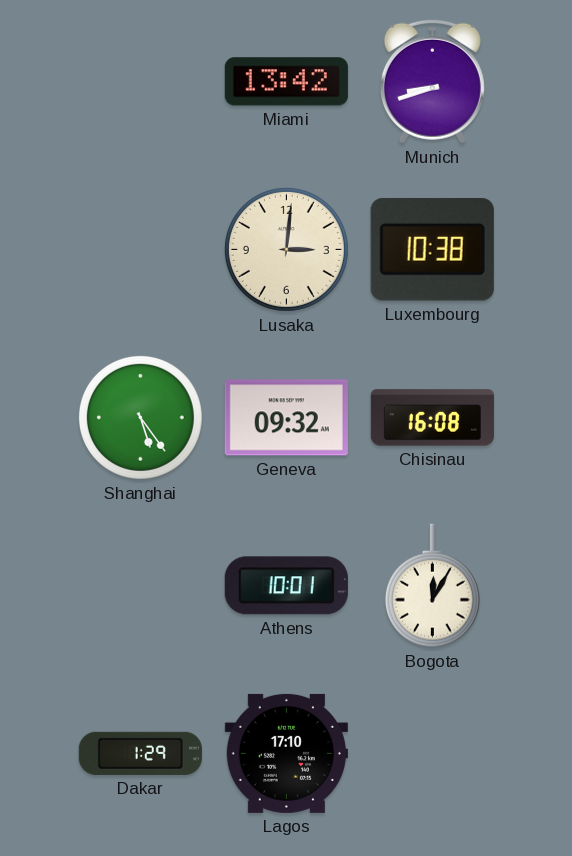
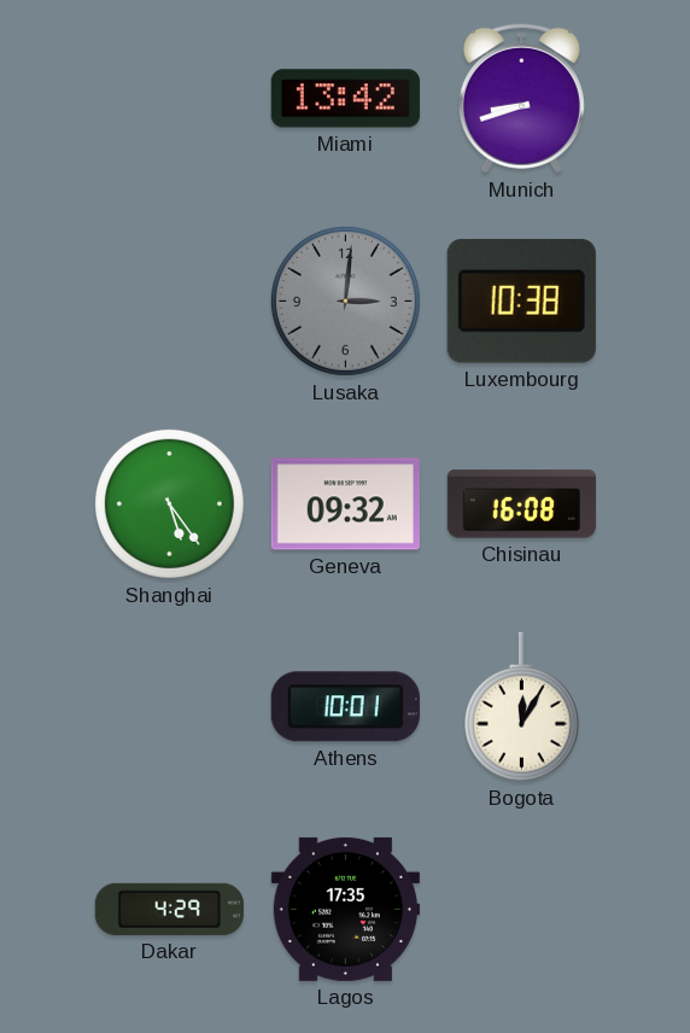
Lusaka dial: cream -> grey (345, 300)
Dakar: 1:29 -> 4:29 (169, 909)
Lagos: 17:10 -> 17:35 (345, 909)
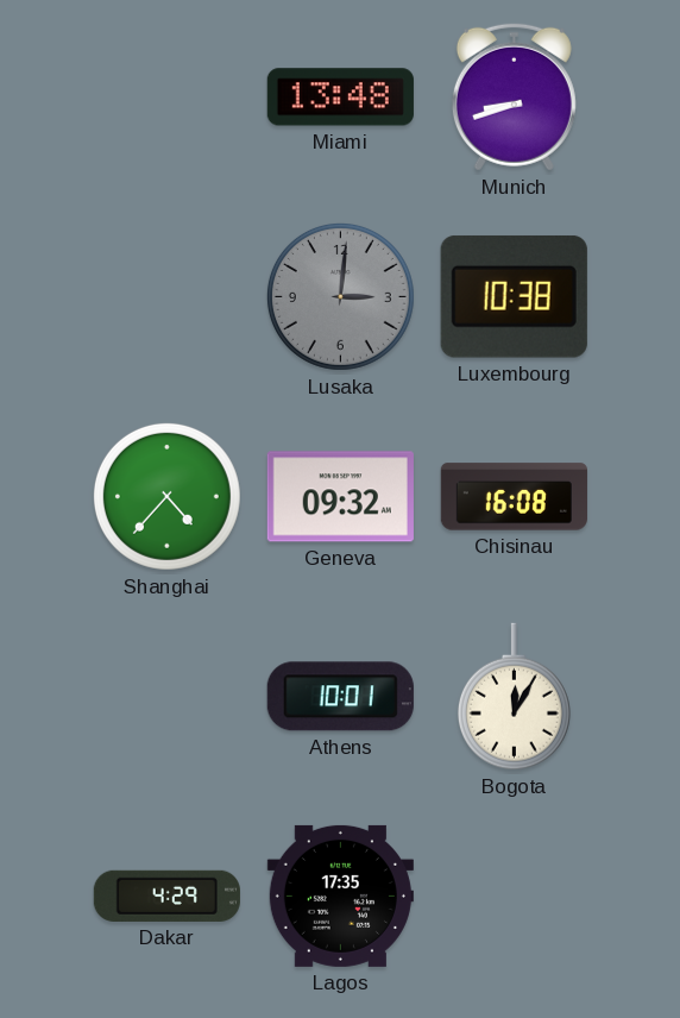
Miami: 13:42 -> 13:48 (340, 98)
Shanghai: 5:24 -> 4:37 (166, 496)
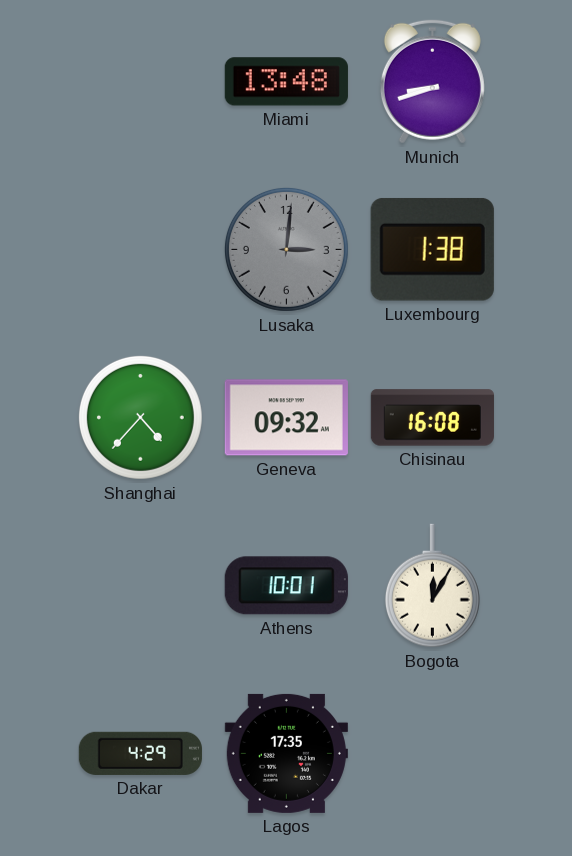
Luxembourg: 10:38 -> 1:38 (432, 249)
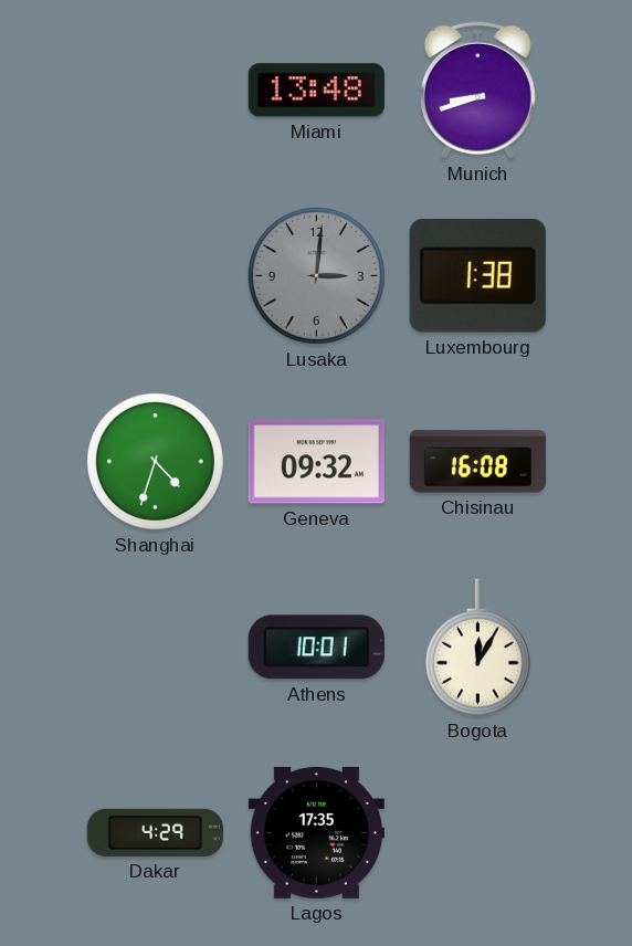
Shanghai: 4:37 -> 4:33 (155, 461)
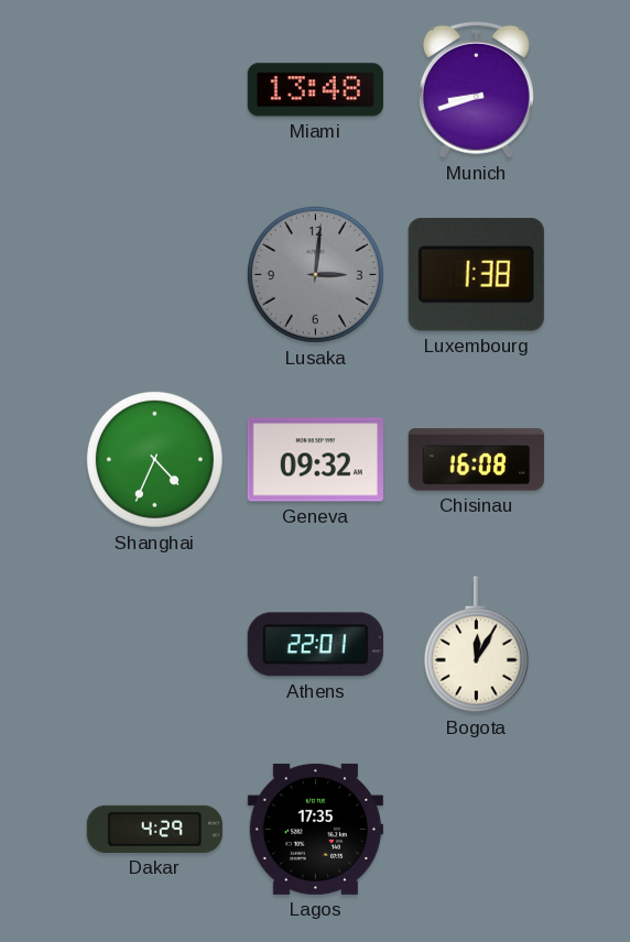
Shanghai: 4:33 -> 4:34 (154, 459)
Athens: 10:01 -> 22:01 (315, 645)
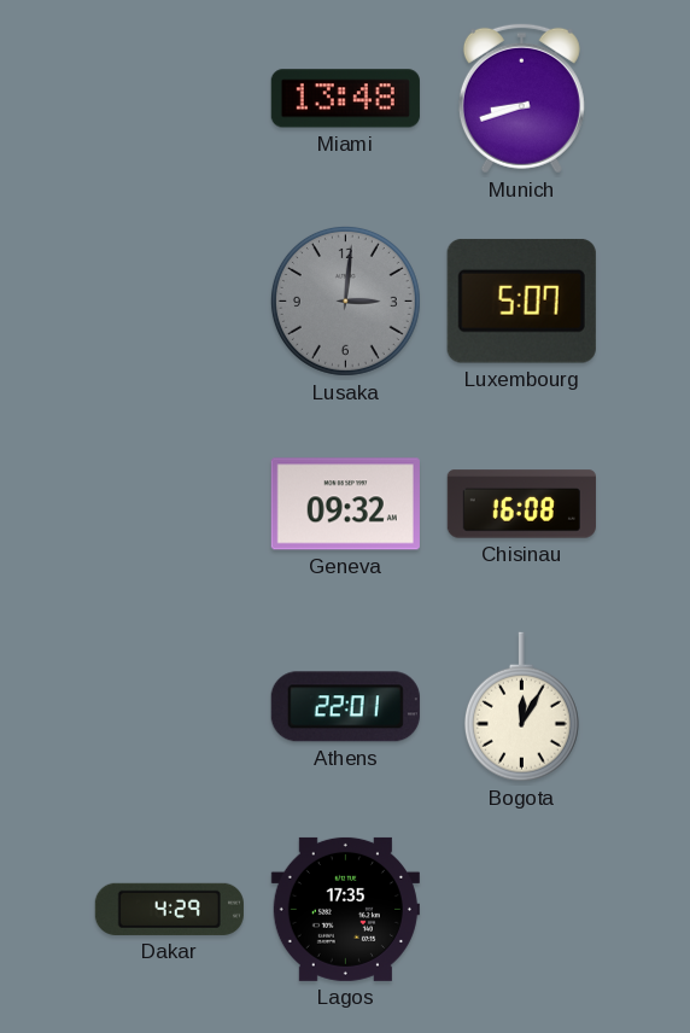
Luxembourg: 1:38 -> 5:07 (521, 300)
Shanghai: 4:34 -> none (154, 459)
